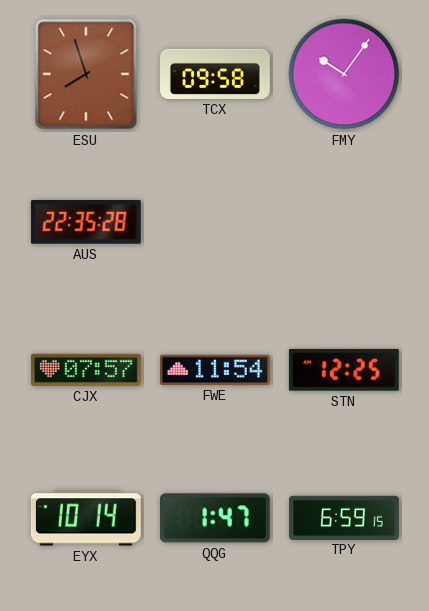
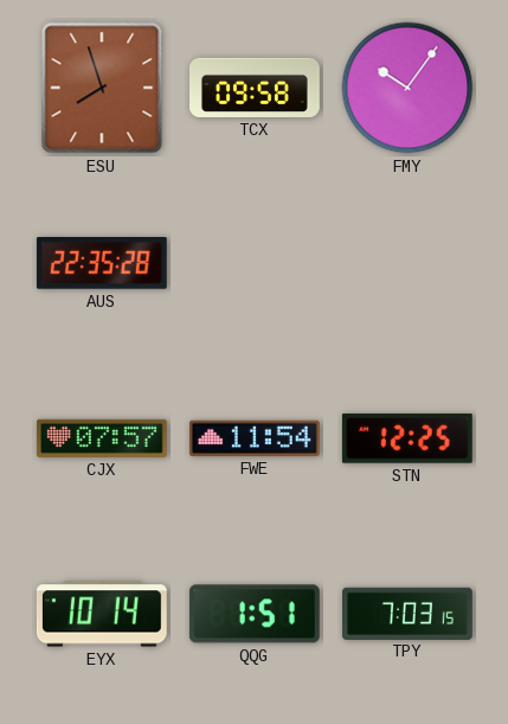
QQG: 1:47 -> 1:51 (255, 614)
TPY: 6:59 -> 7:03 (409, 613)
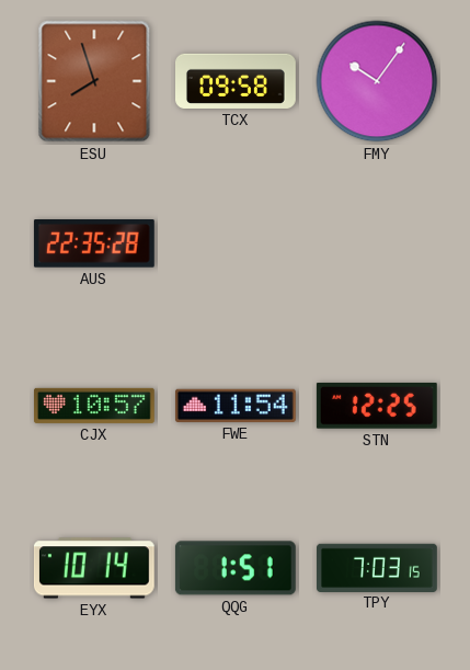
CJX: 07:57 -> 10:57 (94, 406)
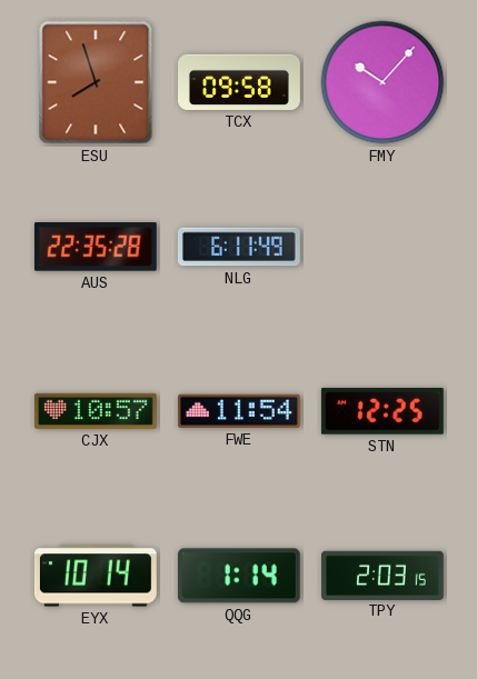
FMY: 10:06 -> 10:07 (382, 82)
NLG: none -> 6:11 (239, 247)
QQG: 1:51 -> 1:14 (239, 576)
TPY: 7:03 -> 2:03 (384, 575)
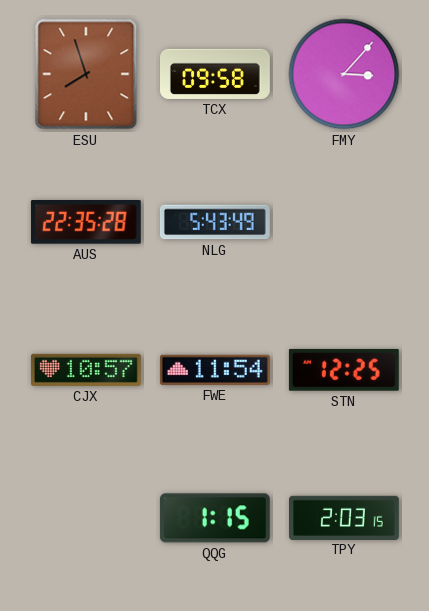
FMY: 10:07 -> 3:07 (344, 74)
NLG: 6:11 -> 5:43 (215, 222)
EYX: 10:14 -> none (96, 576)
QQG: 1:14 -> 1:15 (215, 518)
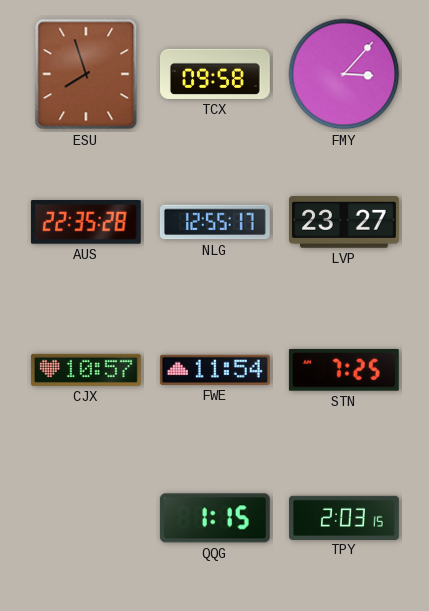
NLG: 5:43 -> 12:55 (215, 222)
LVP: none -> 23:27 (345, 222)
STN: 12:25 -> 7:25 (344, 370)
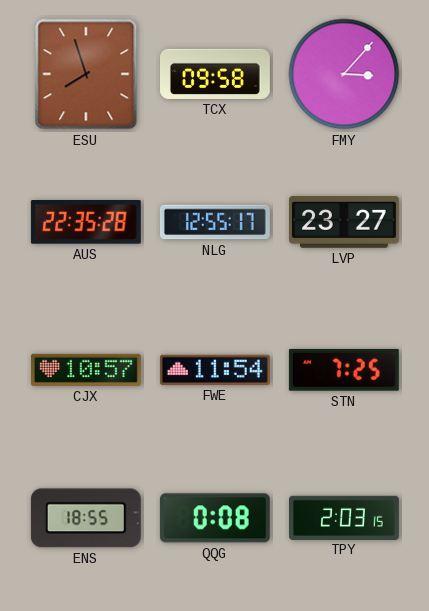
ENS: none -> 18:55 (86, 518)
QQG: 1:15 -> 0:08 (215, 518)
